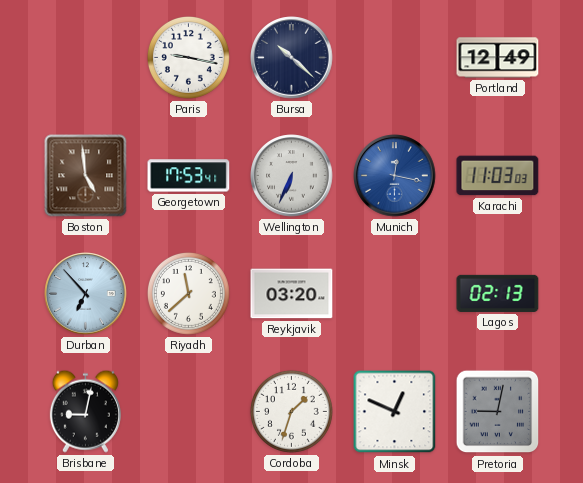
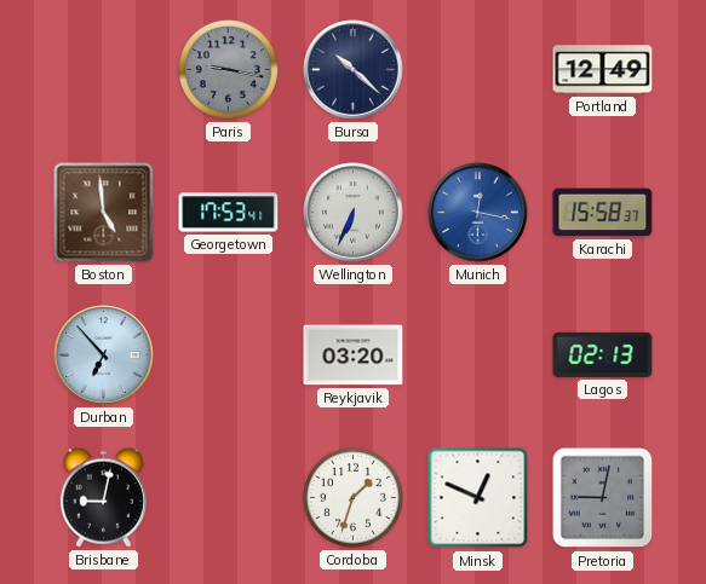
Paris dial: white -> grey (228, 69)
Karachi: 11:03 -> 15:58 (603, 213)
Riyadh: 11:38 -> none (188, 293)
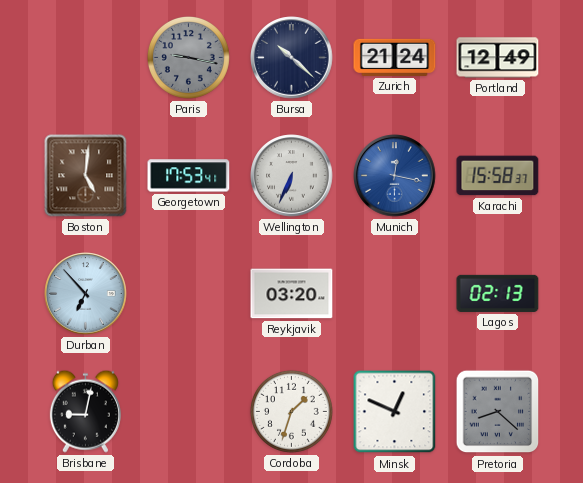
Zurich: none -> 21:24 (395, 57)
Boston: 4:59 -> 5:01 (86, 176)
Pretoria: 9:02 -> 8:22 (498, 412)
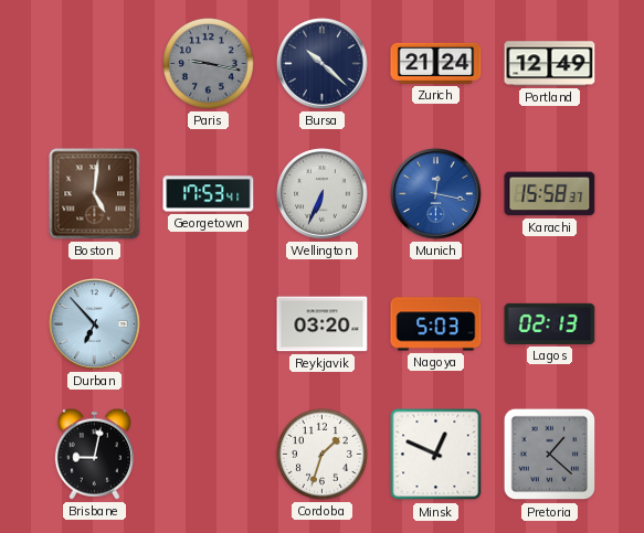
Nagoya: none -> 5:03 (436, 324)
Pretoria: 8:22 -> 1:22 (550, 455)
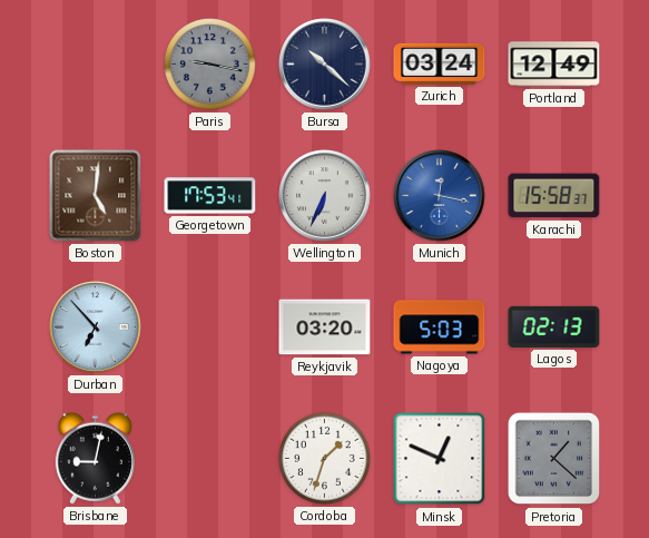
Zurich: 21:24 -> 03:24 (440, 63)
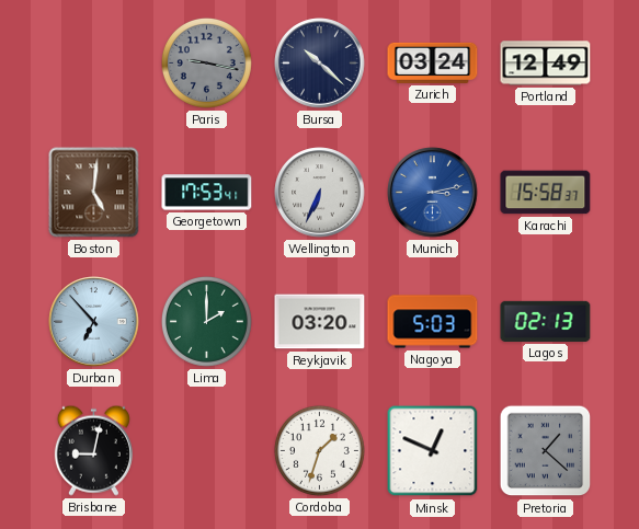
Munich: 12:17 -> 3:13 (433, 193)
Lima: none -> 2:00 (206, 321)
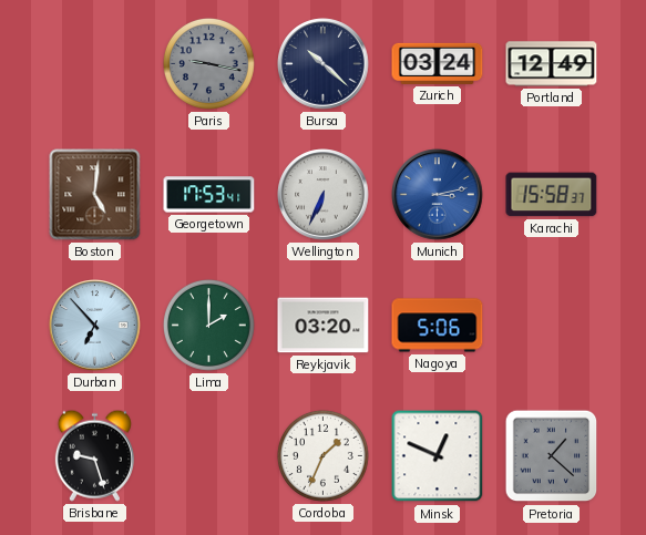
Nagoya: 5:03 -> 5:06 (438, 326)
Lagos: 02:13 -> none (546, 321)
Brisbane: 9:02 -> 9:27 (94, 455)
Cordoba: 1:33 -> 1:34 (322, 455)
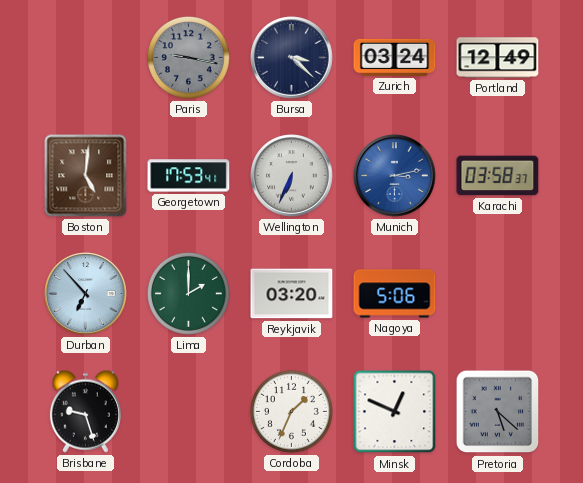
Bursa: 10:22 -> 3:22 (292, 58)
Karachi: 15:58 -> 03:58 (498, 176)
Pretoria: 1:22 -> 5:22 (498, 412)
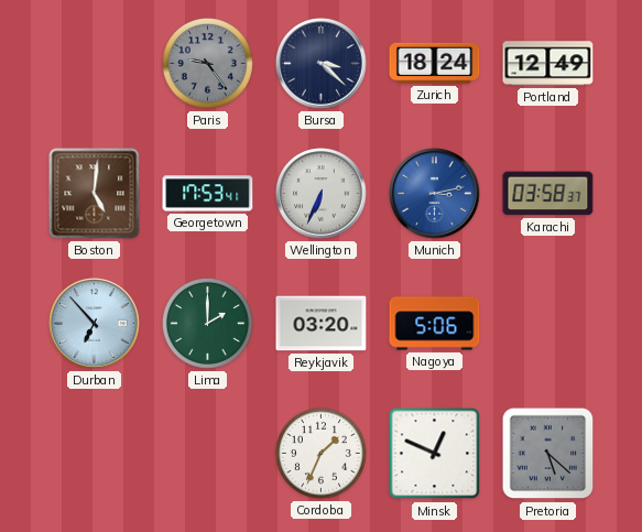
Paris: 9:17 -> 9:24 (207, 63)
Zurich: 03:24 -> 18:24 (435, 63)
Brisbane: 9:27 -> none (85, 411)
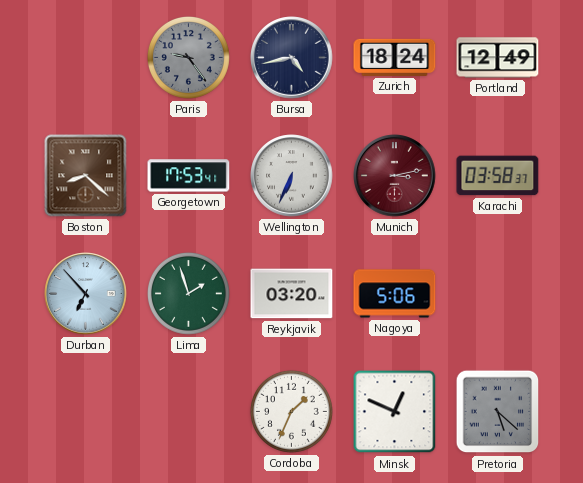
Bursa: 3:22 -> 4:43 (292, 58)
Boston: 5:01 -> 8:22 (86, 176)
Munich dial: blue -> burgundy (395, 176)
Lima: 2:00 -> 1:57 (188, 293)
